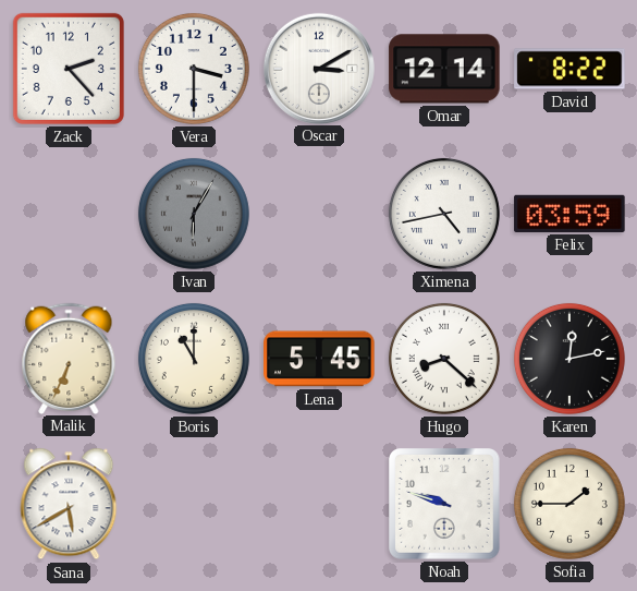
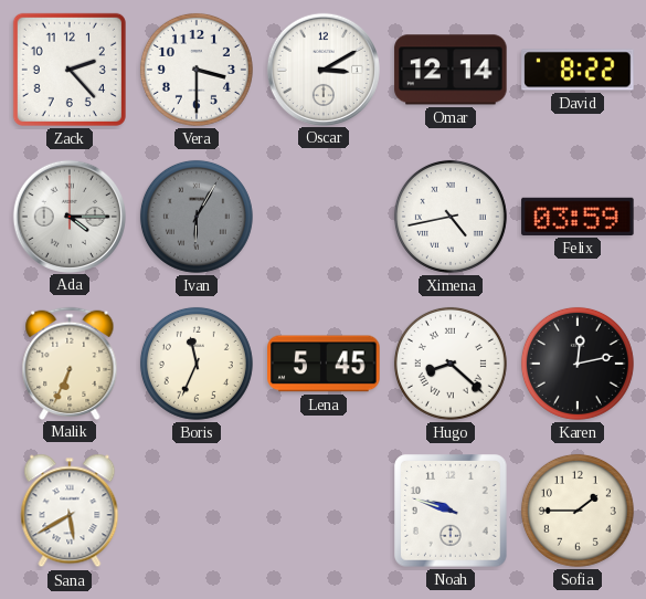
Ada: none -> 4:15 (68, 216)
Boris: 11:00 -> 11:34 (197, 364)
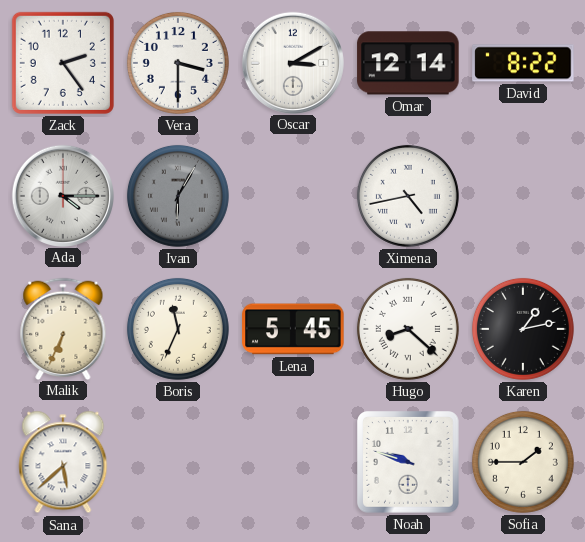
Zack: 2:23 -> 2:24 (63, 63)
Felix: 03:59 -> none (578, 217)
Karen: 12:13 -> 1:13 (523, 329)
Sana: 5:40 -> 5:38 (63, 462)
